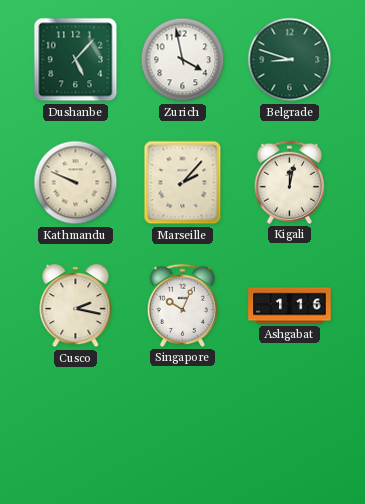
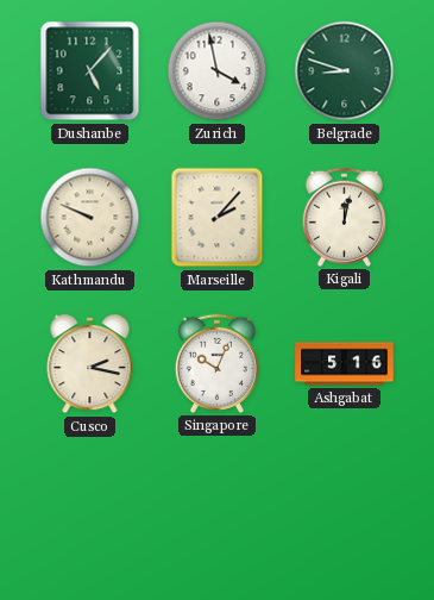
Ashgabat: 1:16 -> 5:16 (345, 364)
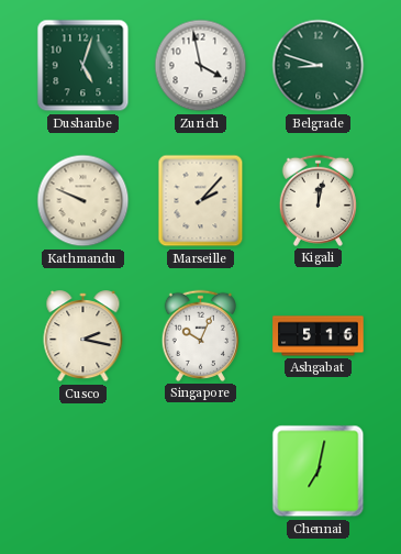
Dushanbe: 5:07 -> 5:03 (83, 66)
Chennai: none -> 7:02 (319, 472)
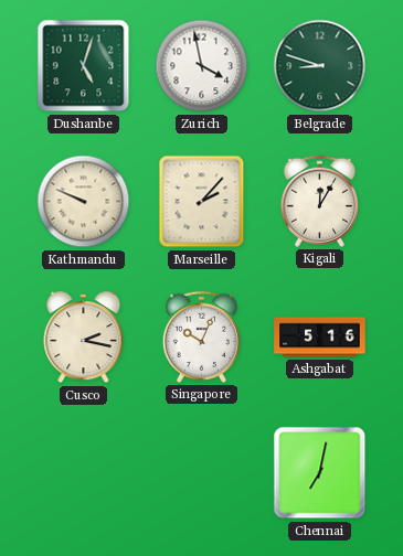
Kigali: 12:02 -> 12:05 (319, 201)
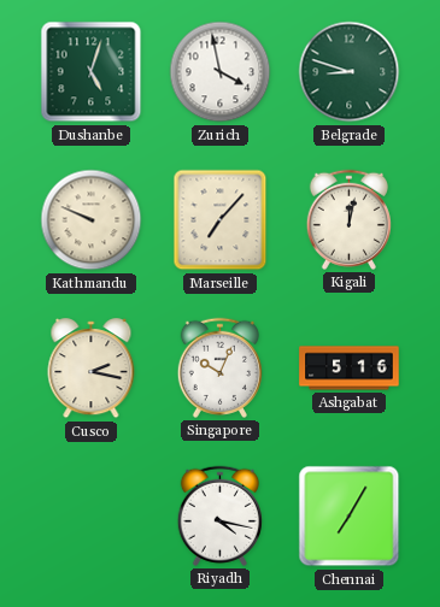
Marseille: 2:07 -> 7:07 (221, 220)
Kigali: 12:05 -> 12:02 (348, 219)
Riyadh: none -> 4:17 (219, 515)
Chennai: 7:02 -> 7:05 (350, 517)
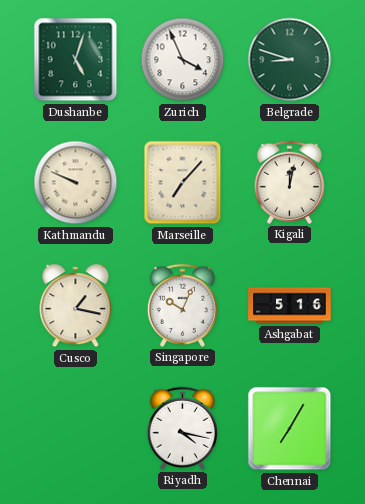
Zurich: 3:58 -> 3:56 (183, 60)
Cusco: 2:17 -> 1:17 (76, 306)
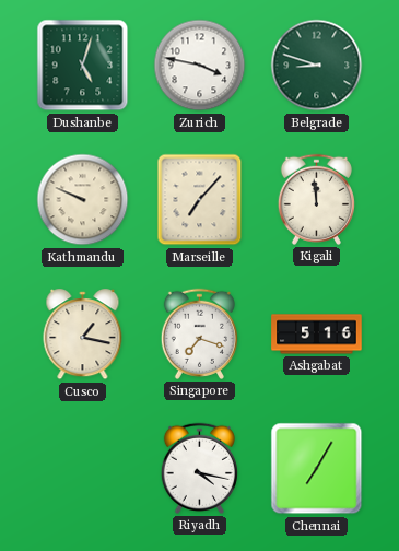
Zurich: 3:56 -> 3:47 (200, 66)
Kigali: 12:02 -> 11:59 (316, 199)
Singapore: 10:04 -> 7:18 (199, 333)
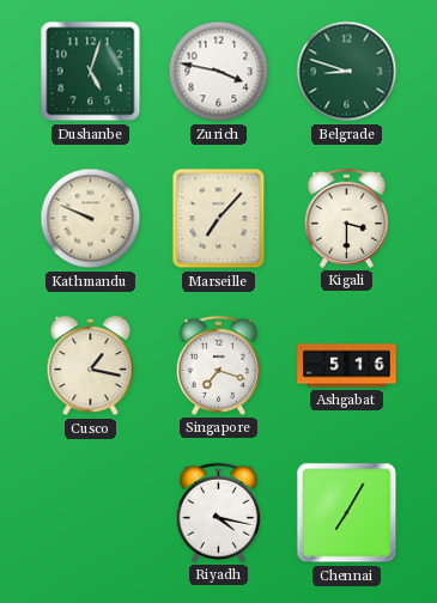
Kigali: 11:59 -> 3:30 (346, 218)
